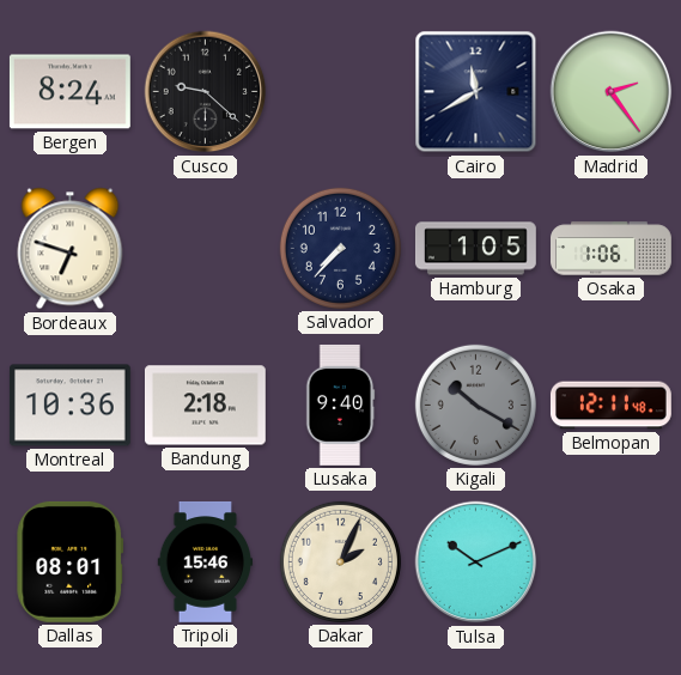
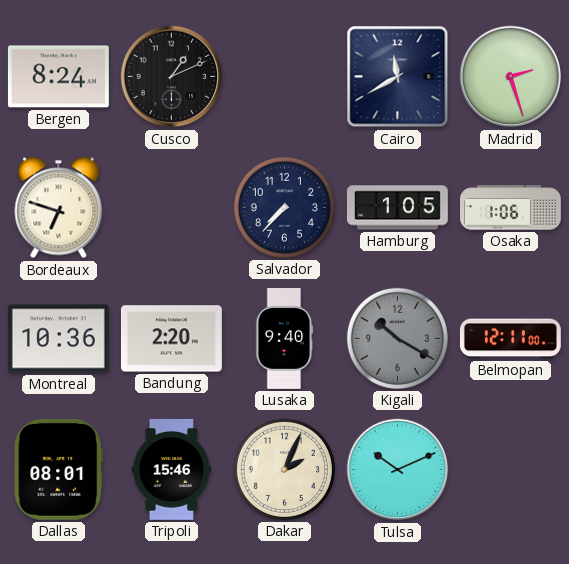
Cusco: 9:22 -> 1:11 (172, 77)
Madrid: 2:24 -> 2:27 (511, 77)
Bandung: 2:18 -> 2:20 (171, 339)
Belmopan: 12:11:48 -> 12:11:00 (510, 339)
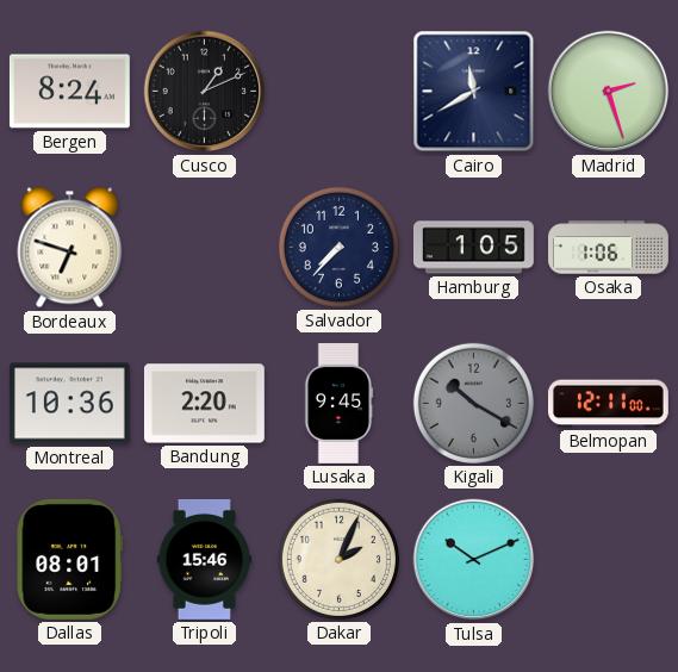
Lusaka: 9:40 -> 9:45 (338, 403)
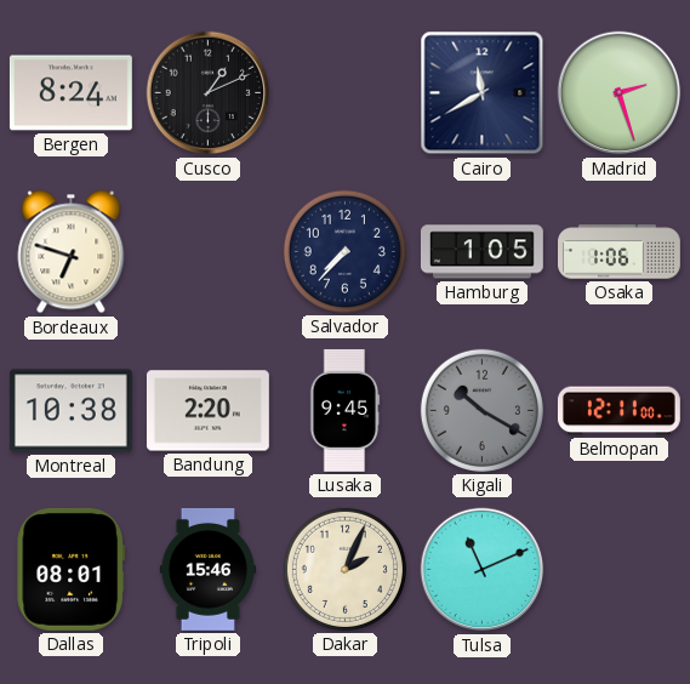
Montreal: 10:36 -> 10:38 (70, 411)
Tulsa: 10:11 -> 11:11 (483, 570)
